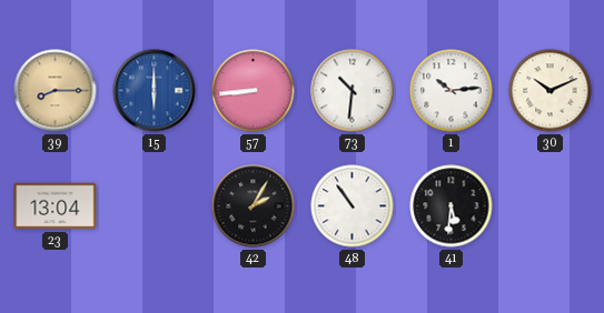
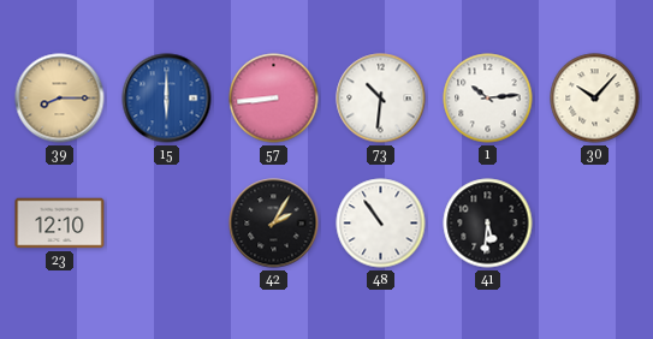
30: 10:11 -> 10:07 (595, 99)
23: 13:04 -> 12:10 (60, 224)
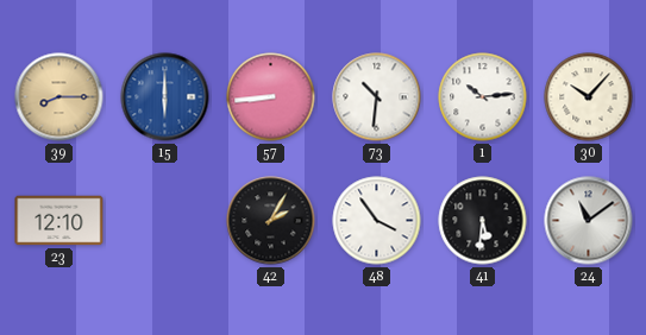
48: 10:54 -> 3:54 (377, 221)
24: none -> 11:09 (589, 221)
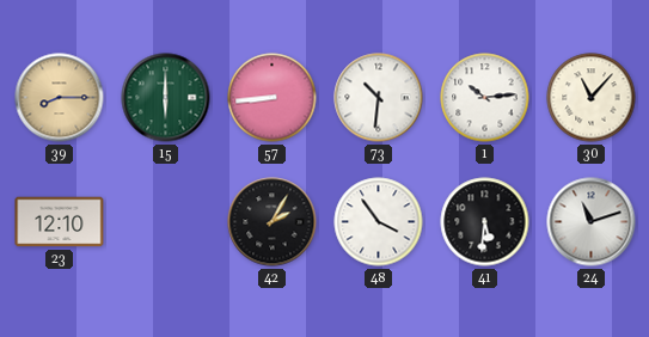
15 dial: blue -> green (166, 98)
30: 10:07 -> 11:07 (592, 98)
24: 11:09 -> 11:12 (592, 222)
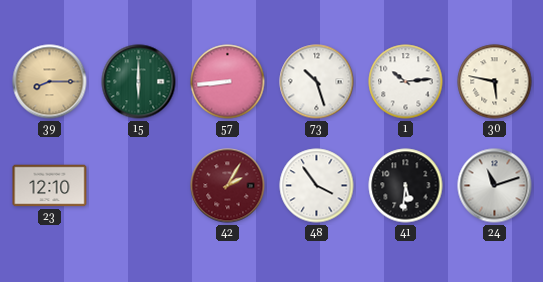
73: 10:31 -> 10:27 (317, 82)
30: 11:07 -> 5:47 (495, 82)
42 dial: black -> burgundy (228, 186)
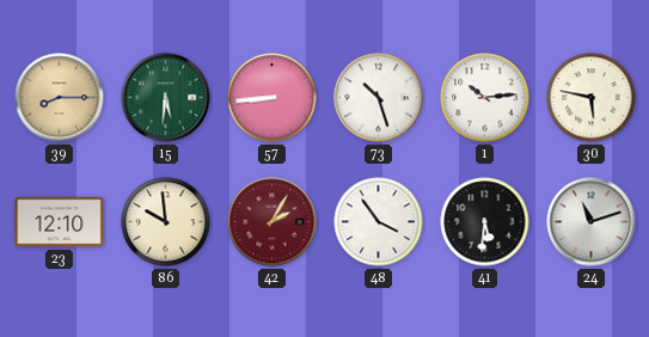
15: 6:00 -> 5:31 (166, 98)
86: none -> 9:59 (166, 222)
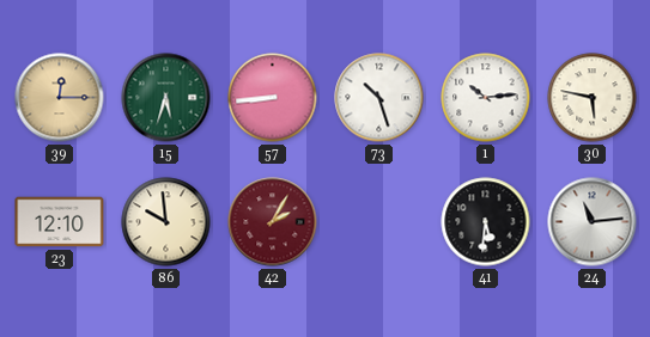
39: 8:15 -> 12:15 (60, 98)
15: 5:31 -> 5:33 (166, 98)
48: 3:54 -> none (379, 222)
24: 11:12 -> 11:14 (593, 222)
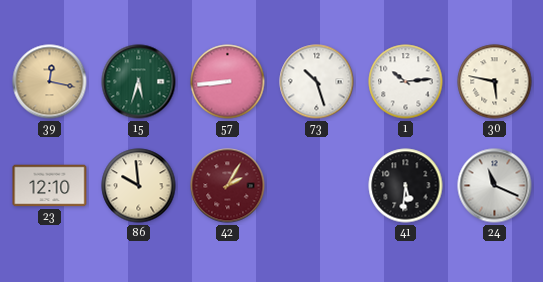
39: 12:15 -> 12:17 (50, 82)
24: 11:14 -> 11:19 (495, 186)
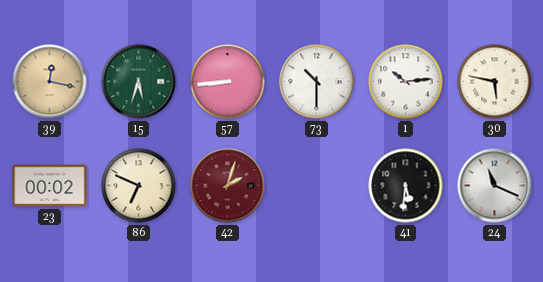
73: 10:27 -> 10:30 (317, 82)
23: 12:10 -> 00:02 (50, 186)
86: 9:59 -> 6:49 (139, 186)
42: 2:05 -> 2:03 (228, 186)
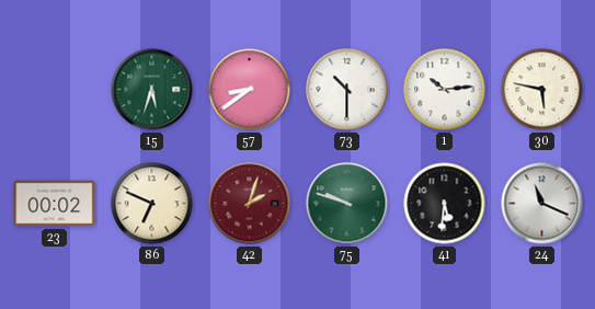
39: 12:17 -> none (50, 82)
57: 8:44 -> 8:39 (250, 90)
75: none -> 9:48 (347, 204)
